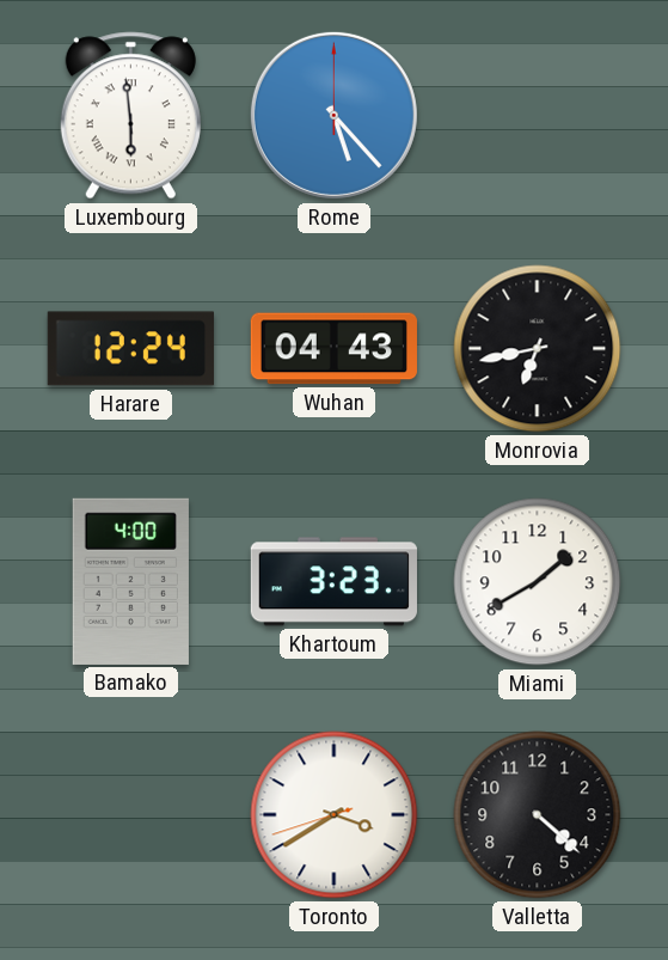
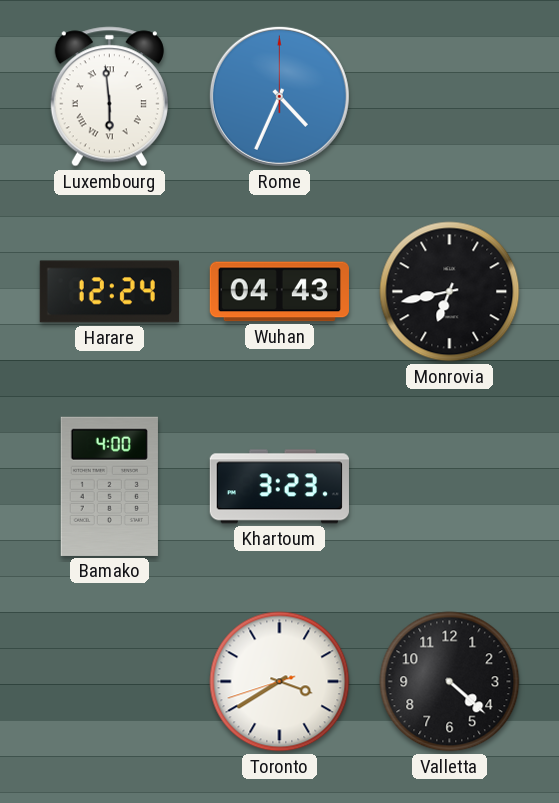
Rome: 5:23 -> 4:34 (279, 96)
Miami: 1:40 -> none (538, 582)
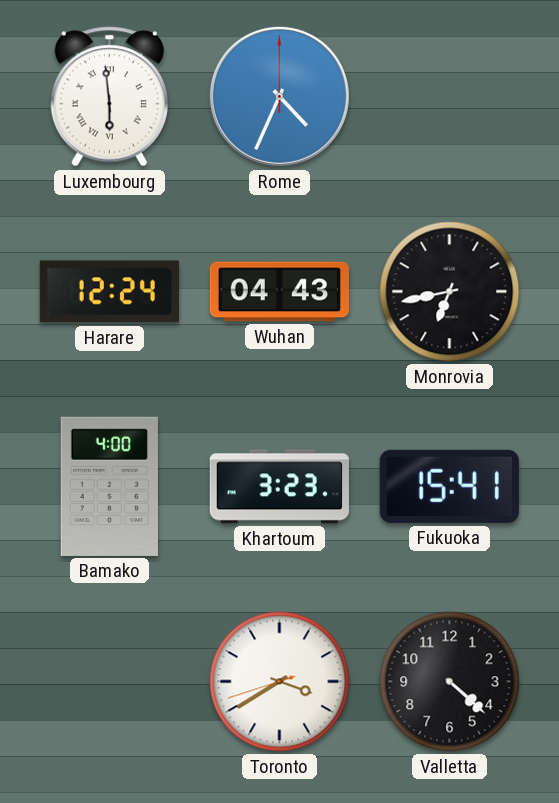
Fukuoka: none -> 15:41 (449, 486)
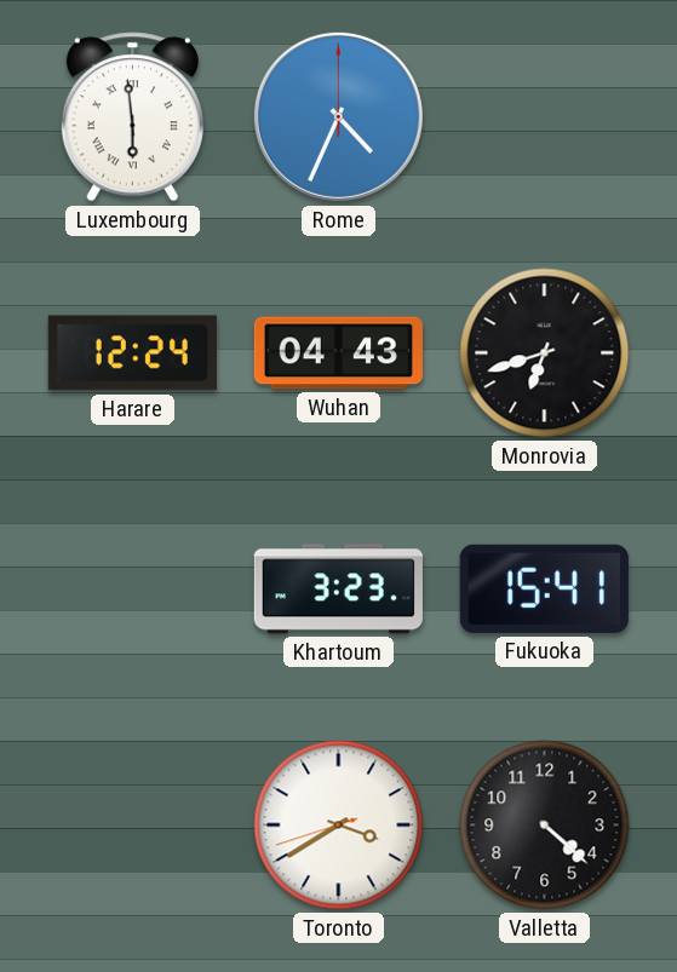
Monrovia: 6:43 -> 6:42 (545, 353)
Bamako: 4:00 -> none (109, 486)
